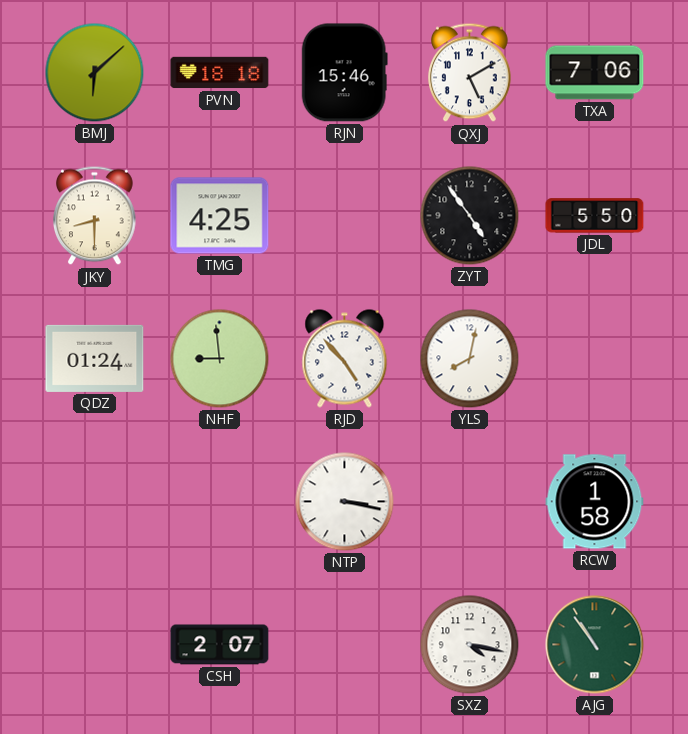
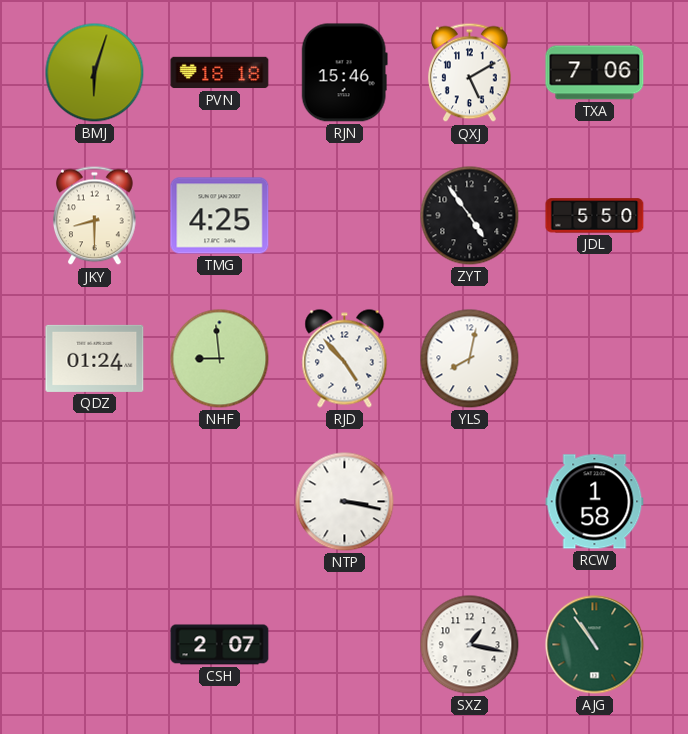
BMJ: 6:08 -> 6:03 (95, 73)
SXZ: 4:17 -> 1:17 (470, 645)
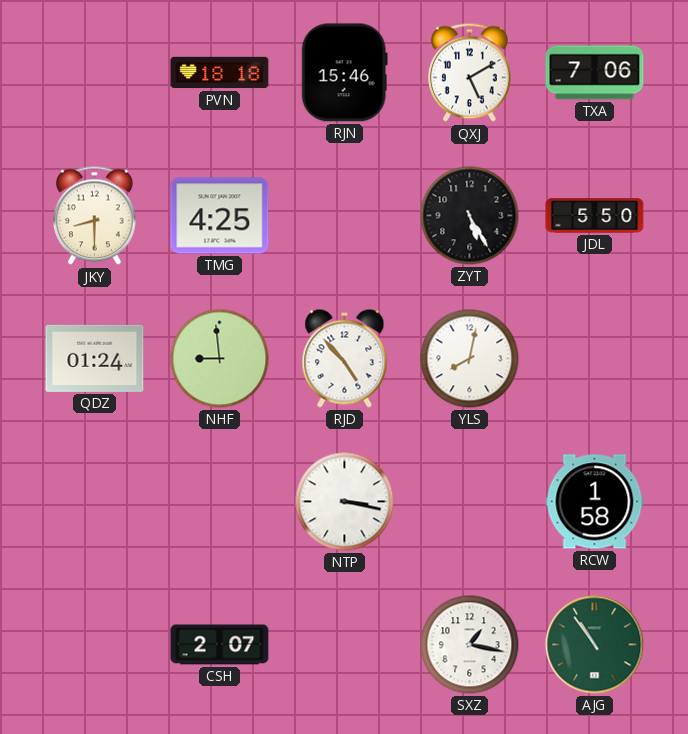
BMJ: 6:03 -> none (95, 73)
ZYT: 4:54 -> 5:25 (470, 216)
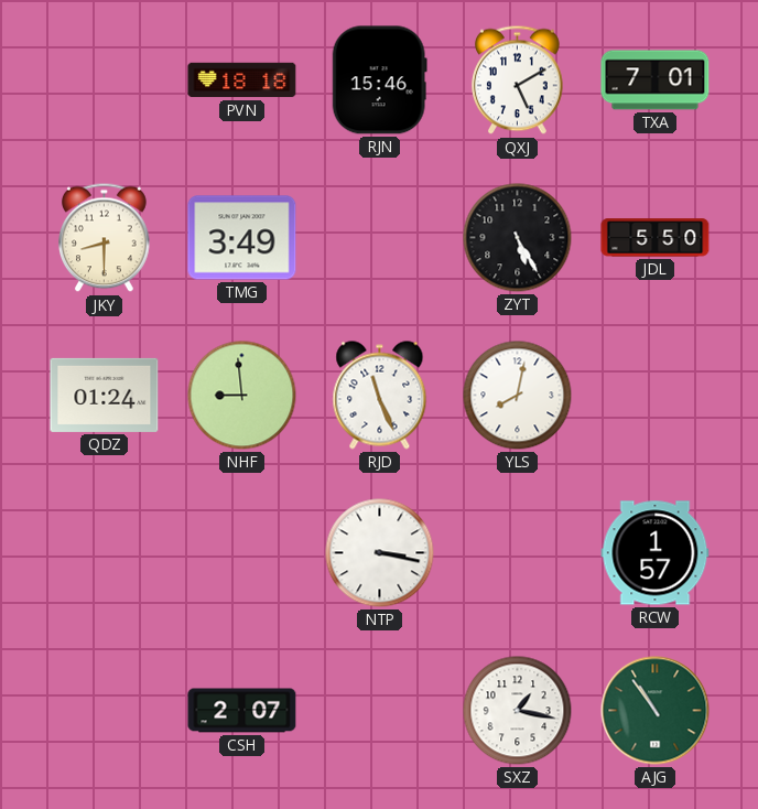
TXA: 7:06 -> 7:01 (656, 80)
TMG: 4:25 -> 3:49 (242, 238)
RJD: 4:53 -> 11:26 (380, 396)
RCW: 1:58 -> 1:57 (656, 553)
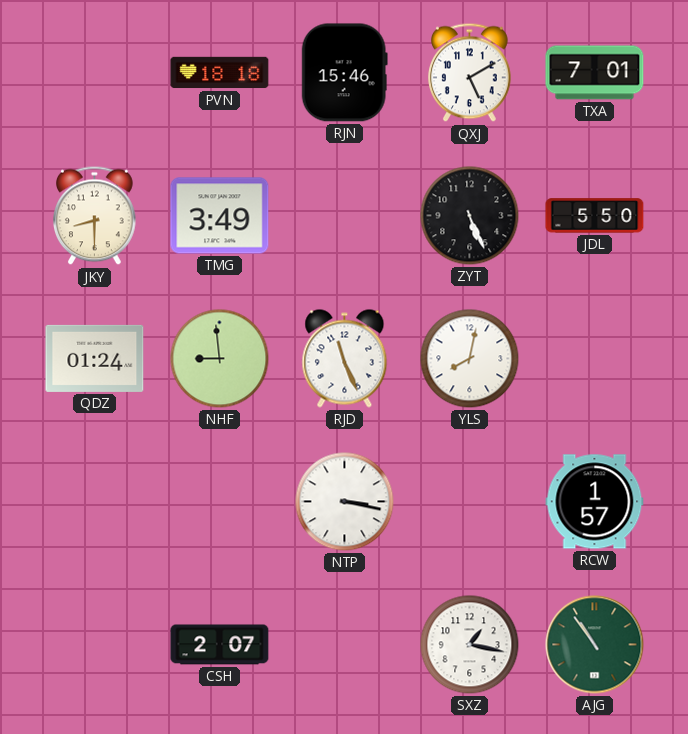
ZYT: 5:25 -> 5:26 (470, 216)
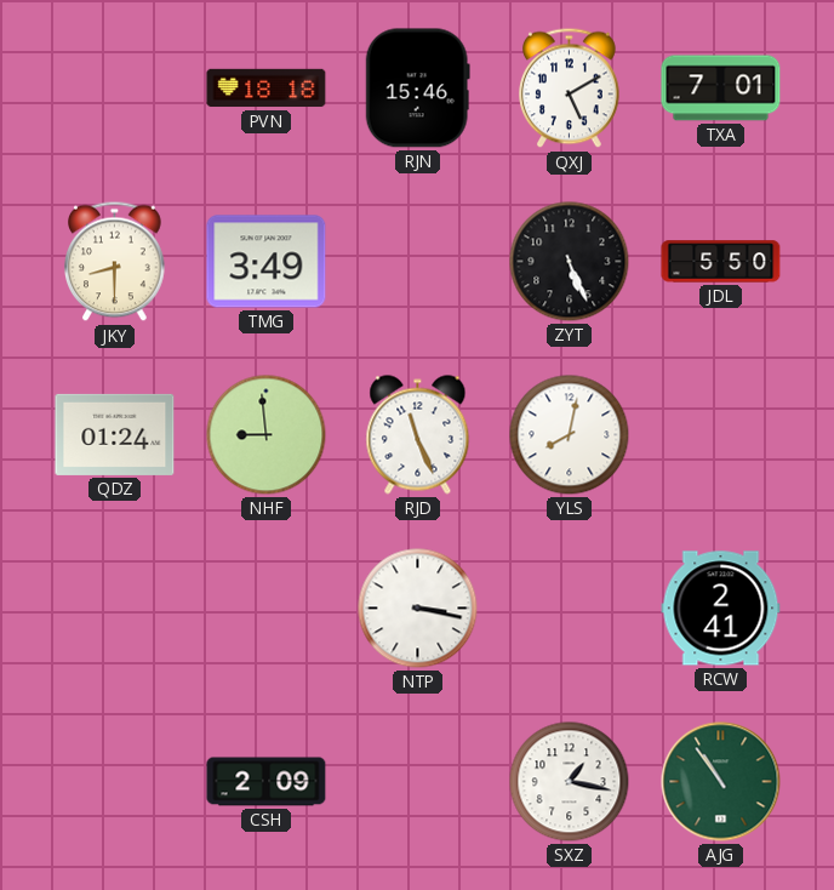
RCW: 1:57 -> 2:41 (721, 609)
CSH: 2:07 -> 2:09 (267, 782)
